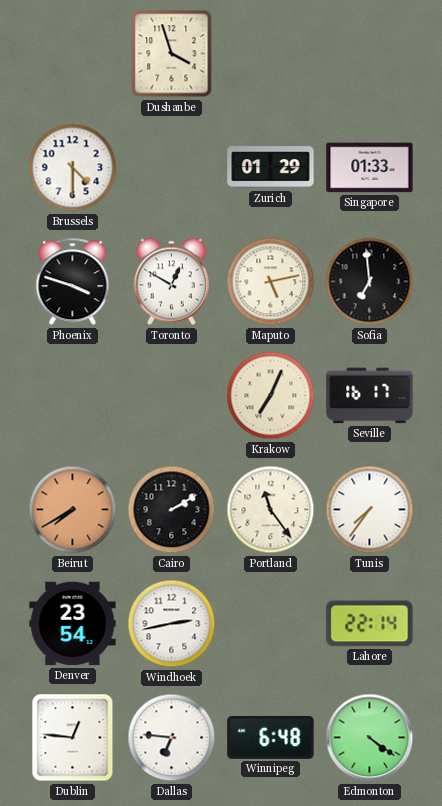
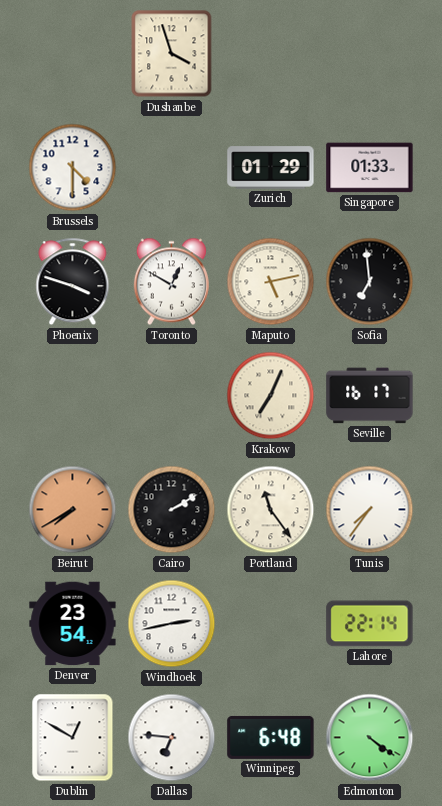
Dublin: 12:46 -> 12:50 (73, 738)
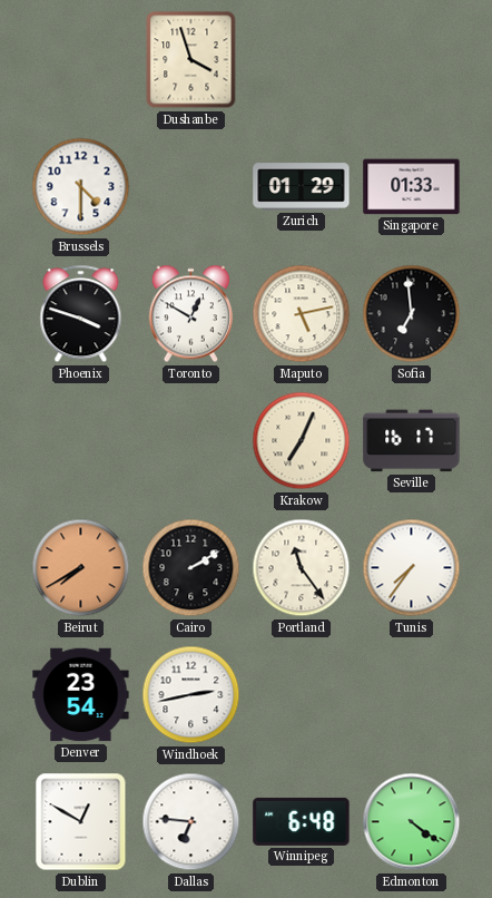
Lahore: 22:14 -> none (370, 624)
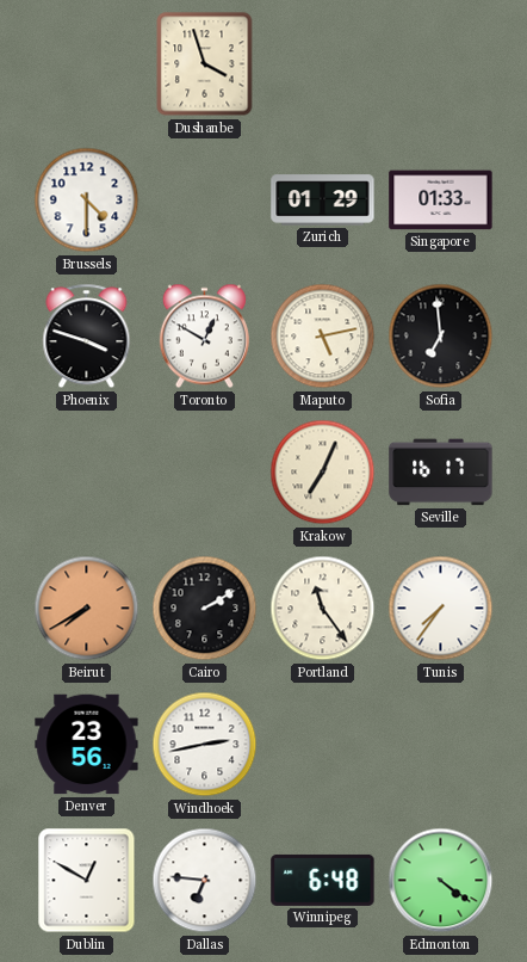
Denver: 23:54 -> 23:56 (87, 745)
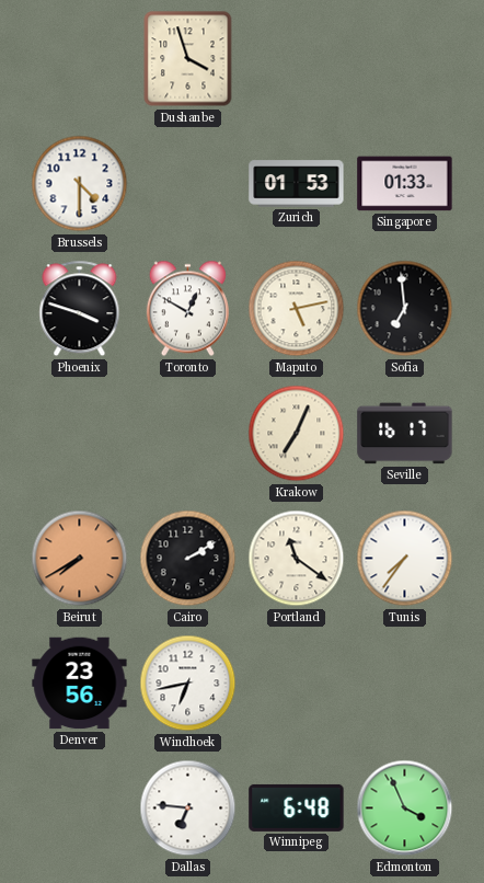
Zurich: 01:29 -> 01:53 (297, 184)
Portland: 11:24 -> 11:21 (297, 559)
Windhoek: 2:43 -> 6:43 (188, 684)
Dublin: 12:50 -> none (87, 881)
Edmonton: 4:21 -> 3:56 (405, 809)
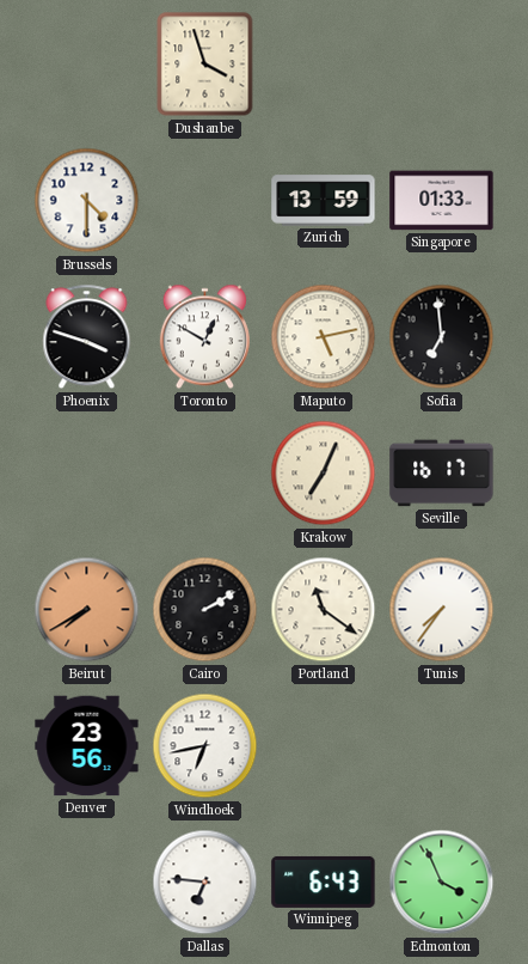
Zurich: 01:53 -> 13:59 (324, 201)
Winnipeg: 6:48 -> 6:43 (324, 881)
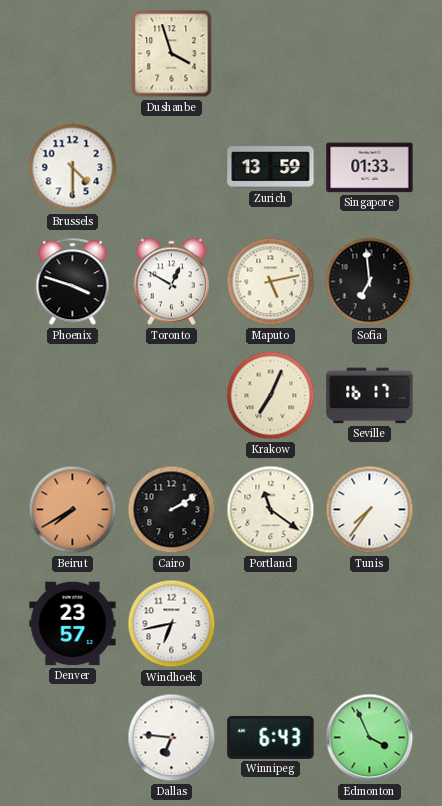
Denver: 23:56 -> 23:57 (73, 624)
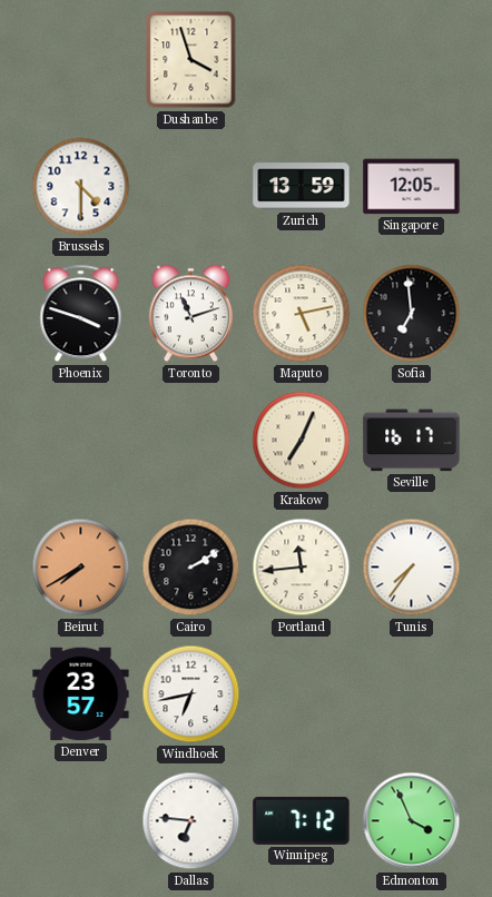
Singapore: 01:33 -> 12:05 (412, 187)
Toronto: 12:50 -> 11:12 (190, 314)
Portland: 11:21 -> 11:44 (302, 568)
Winnipeg: 6:43 -> 7:12 (302, 820)
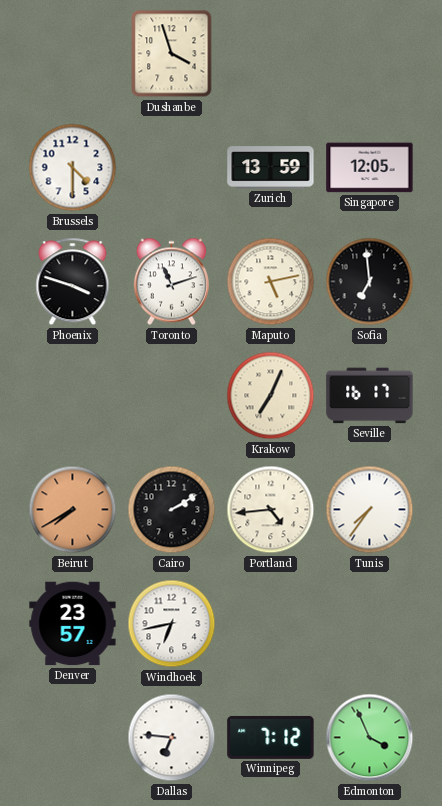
Portland: 11:44 -> 4:44 (271, 510)
